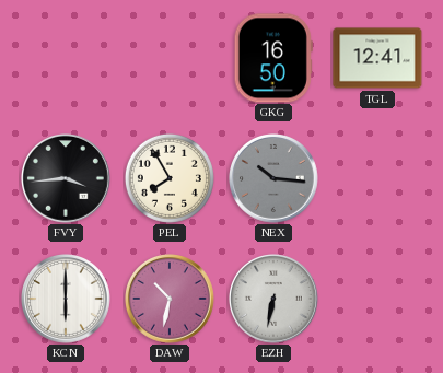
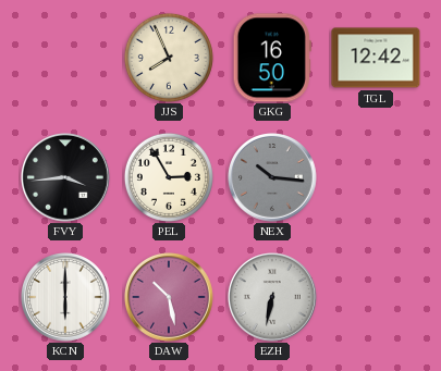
JJS: none -> 7:56 (169, 58)
TGL: 12:41 -> 12:42 (376, 58)
PEL: 7:55 -> 2:55 (169, 177)
DAW: 10:32 -> 10:28 (170, 298)
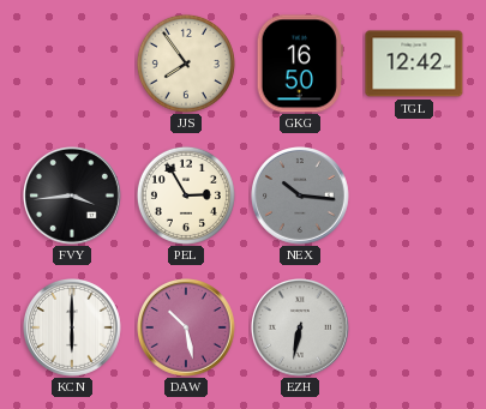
JJS: 7:56 -> 7:54 (186, 64)
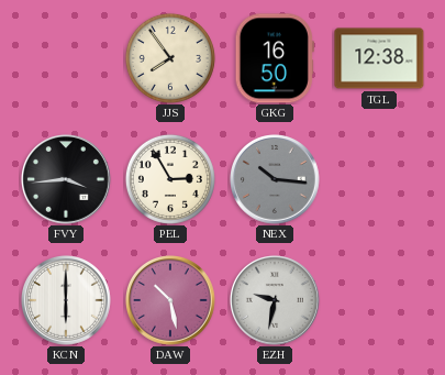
TGL: 12:42 -> 12:38 (379, 58)
EZH: 6:32 -> 9:32 (276, 301)
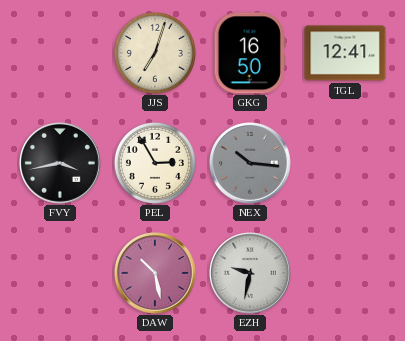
JJS: 7:54 -> 7:03 (155, 53)
TGL: 12:38 -> 12:41 (345, 53)
FVY: 3:44 -> 3:43 (61, 164)
KCN: 6:00 -> none (67, 301)
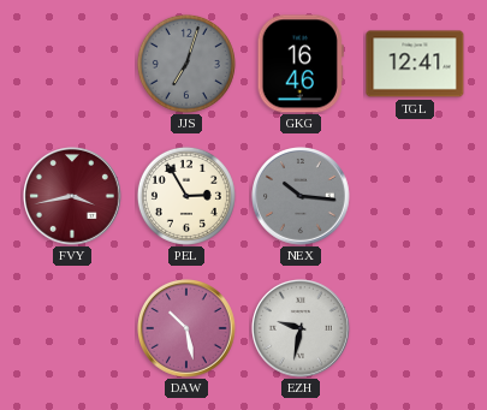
JJS dial: cream -> grey (186, 64)
GKG: 16:50 -> 16:46 (301, 64)
FVY dial: black -> burgundy (73, 197)
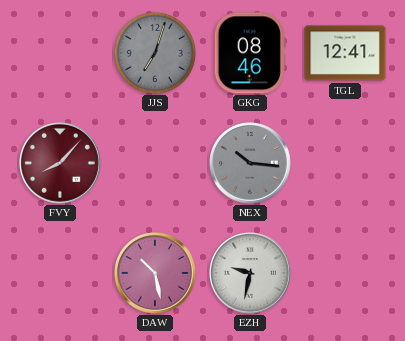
GKG: 16:46 -> 08:46 (250, 53)
FVY: 3:43 -> 8:07 (61, 164)
PEL: 2:55 -> none (186, 196)
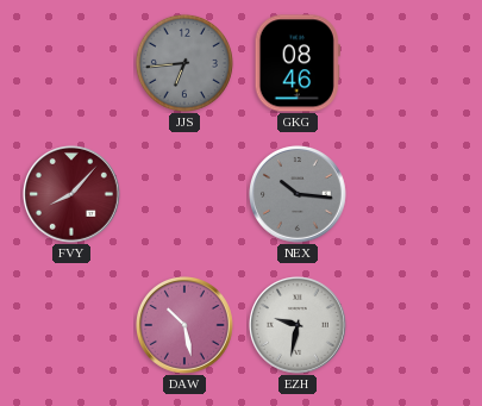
JJS: 7:03 -> 6:44 (184, 63)
TGL: 12:41 -> none (345, 53)
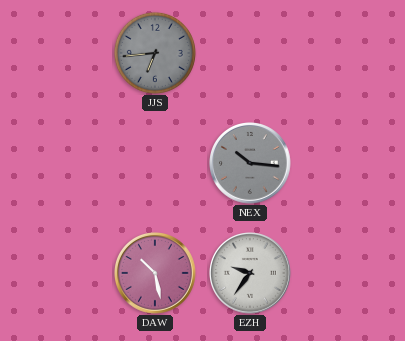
GKG: 08:46 -> none (298, 63)
FVY: 8:07 -> none (73, 195)
EZH: 9:32 -> 9:36 (251, 274)
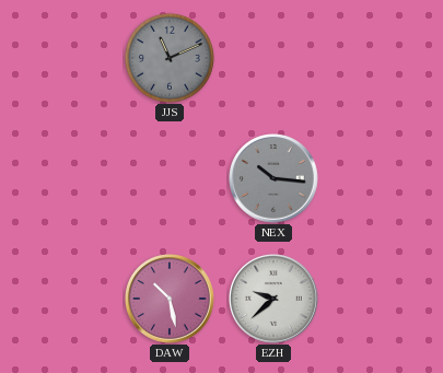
JJS: 6:44 -> 11:11 (170, 58)
EZH: 9:36 -> 9:38 (275, 300)
